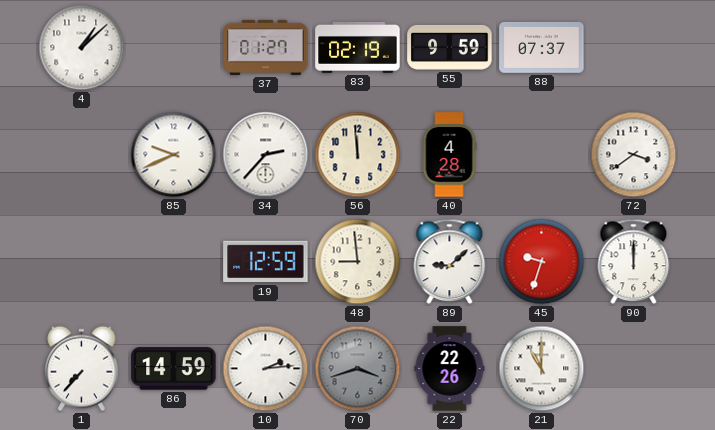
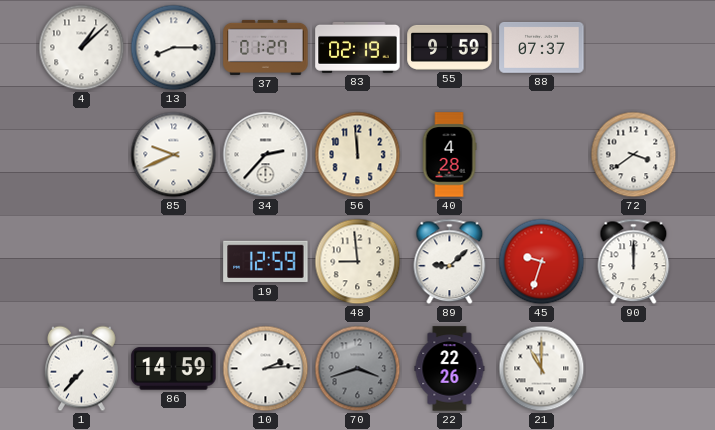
13: none -> 8:15 (174, 48)
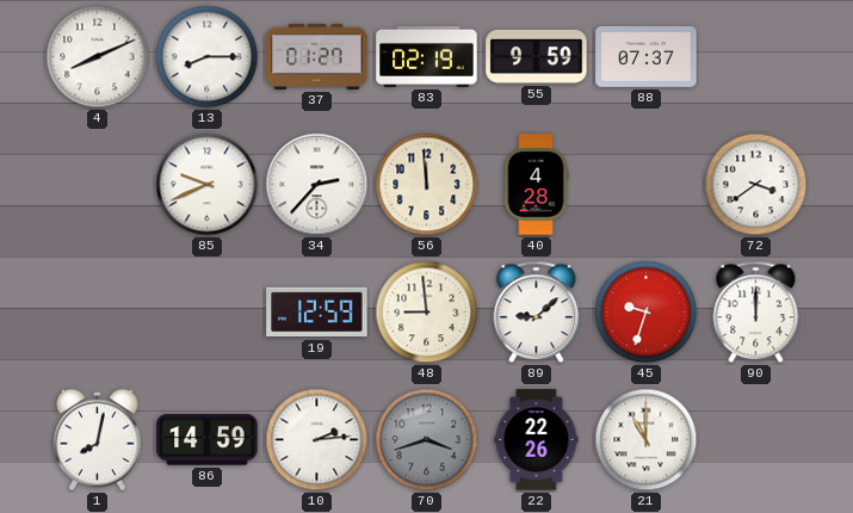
4: 1:08 -> 8:11 (98, 57)
1: 7:37 -> 8:02 (98, 440)
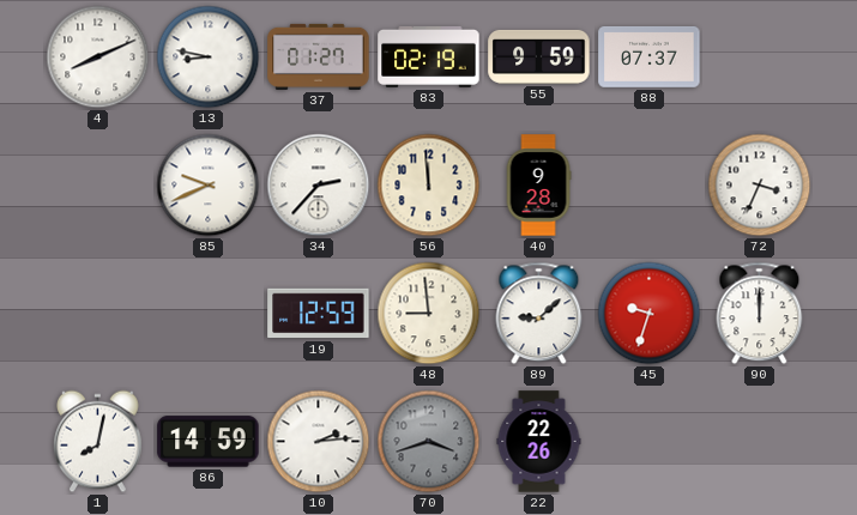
13: 8:15 -> 8:47 (209, 57)
40: 4:28 -> 9:28 (538, 186)
72: 3:39 -> 3:34 (760, 186)
21: 11:00 -> none (647, 440)
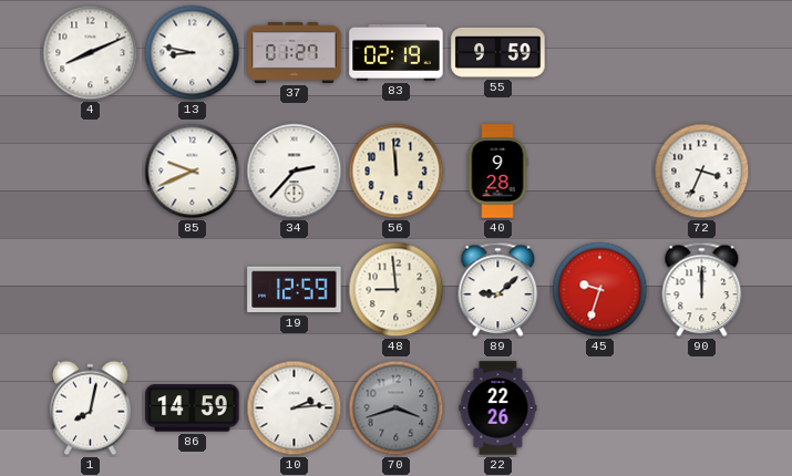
88: 07:37 -> none (650, 56)
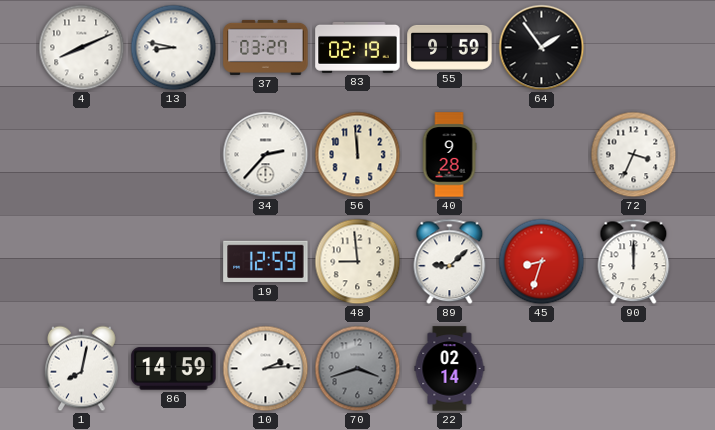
37: 01:27 -> 03:27 (266, 47)
64: none -> 1:54 (542, 48)
85: 9:41 -> none (193, 172)
45: 9:33 -> 8:33 (542, 262)
22: 22:26 -> 02:14 (450, 369)
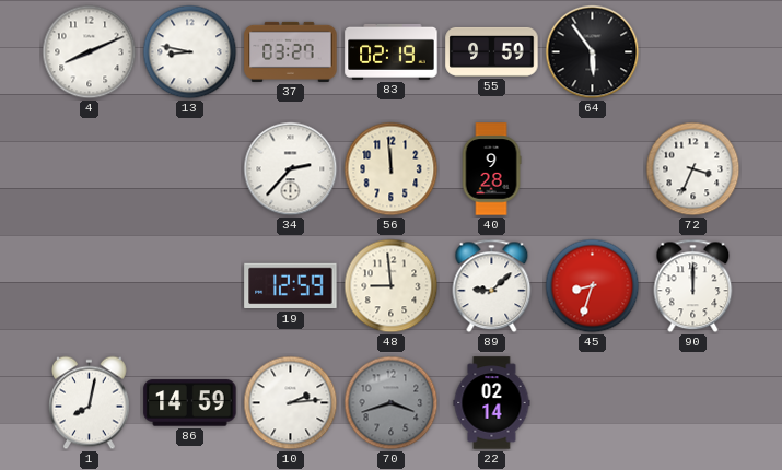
64: 1:54 -> 5:54 (593, 52)
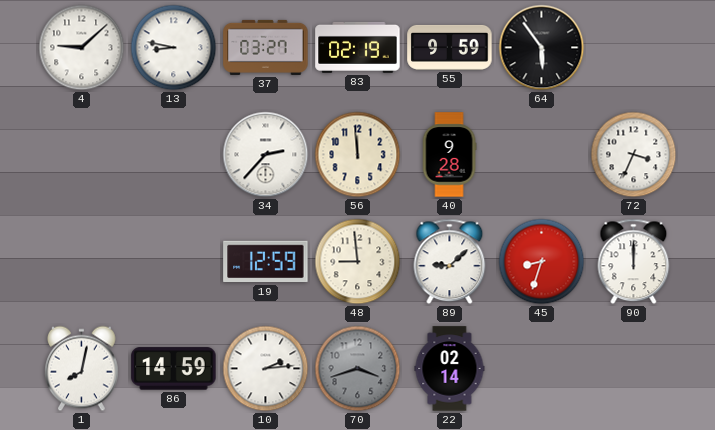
4: 8:11 -> 9:08 (82, 48)
